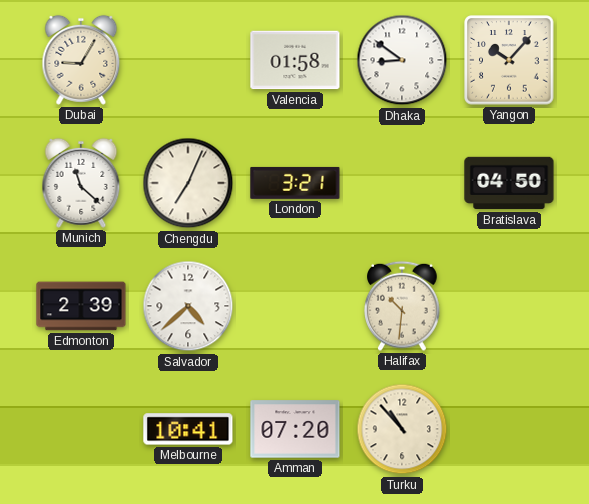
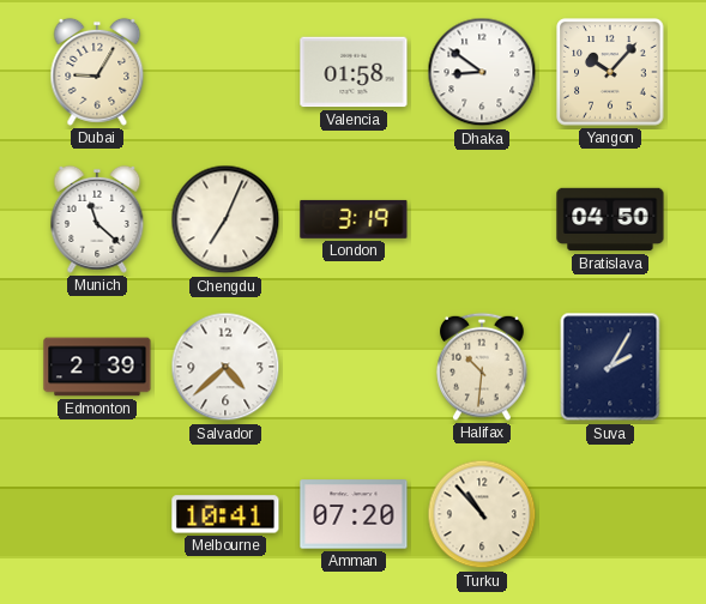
London: 3:21 -> 3:19 (354, 219)
Suva: none -> 2:05 (610, 367)
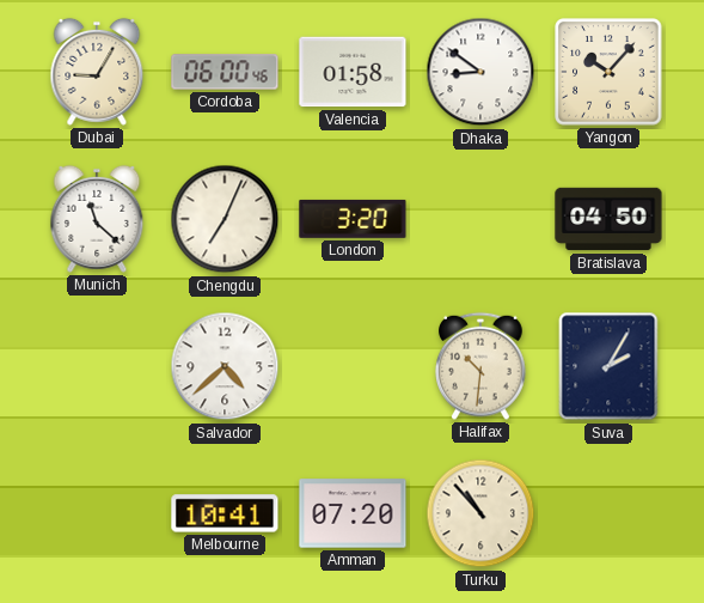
Cordoba: none -> 06:00 (225, 72)
London: 3:19 -> 3:20 (353, 219)
Edmonton: 2:39 -> none (97, 367)
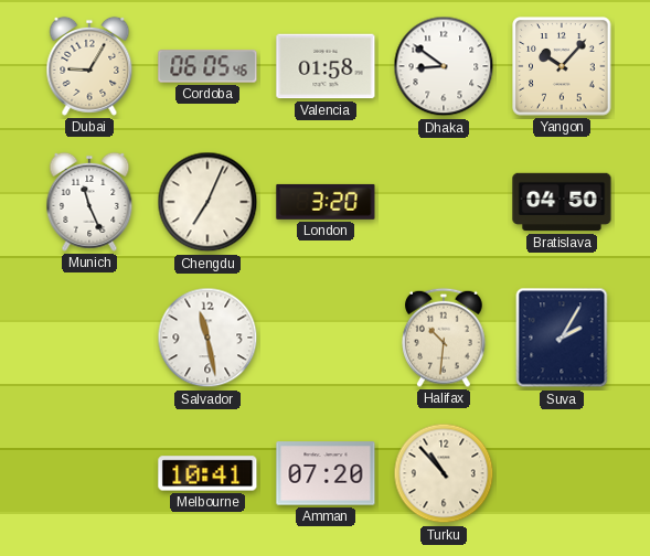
Cordoba: 06:00 -> 06:05 (207, 66)
Munich: 11:22 -> 11:26 (89, 202)
Salvador: 4:38 -> 11:28 (207, 338)
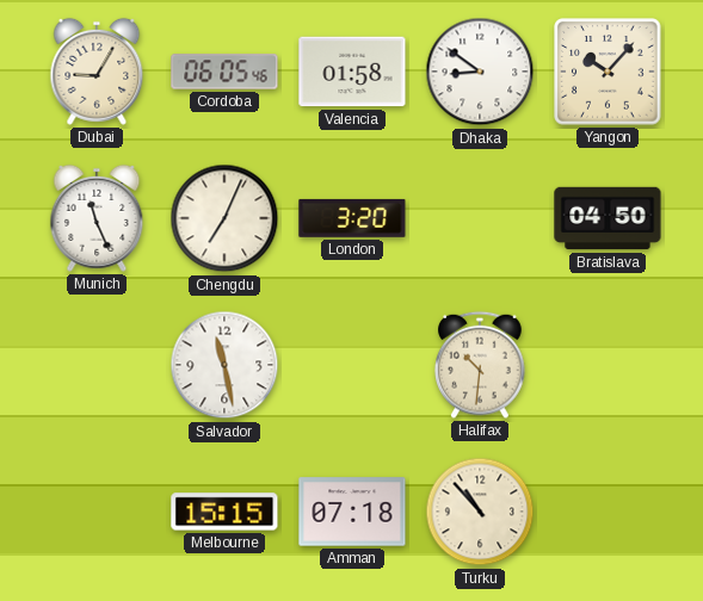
Suva: 2:05 -> none (562, 338)
Melbourne: 10:41 -> 15:15 (224, 512)
Amman: 07:20 -> 07:18 (352, 512)
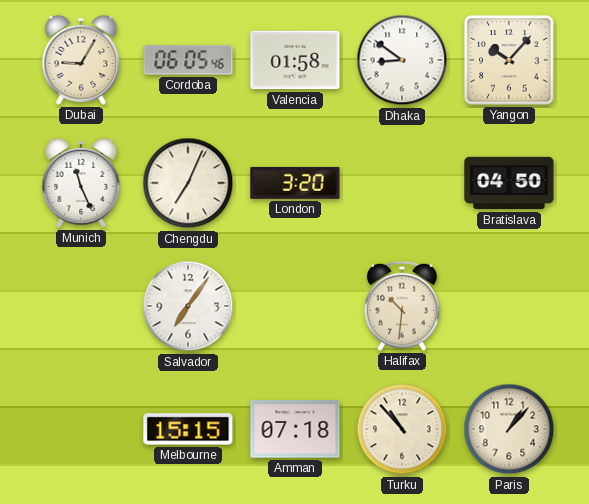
Salvador: 11:28 -> 7:06 (188, 306)
Paris: none -> 1:07 (509, 429)
